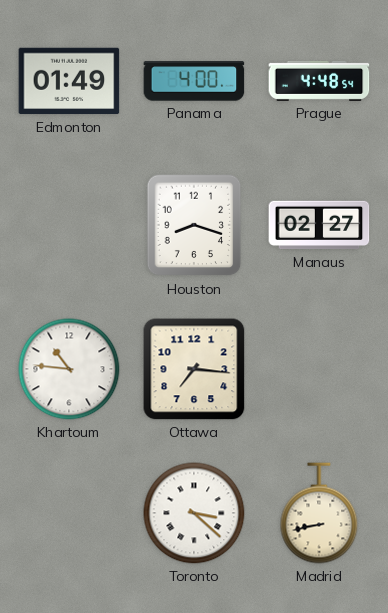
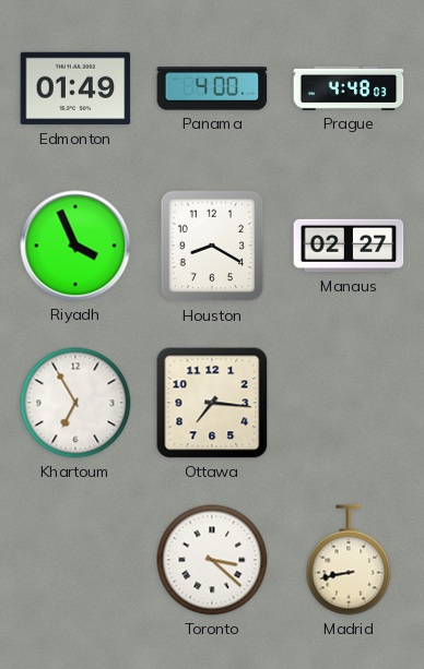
Prague: 4:48:54 -> 4:48:03 (349, 88)
Riyadh: none -> 3:56 (75, 246)
Houston: 8:18 -> 8:20 (212, 246)
Khartoum: 10:46 -> 6:55 (75, 403)
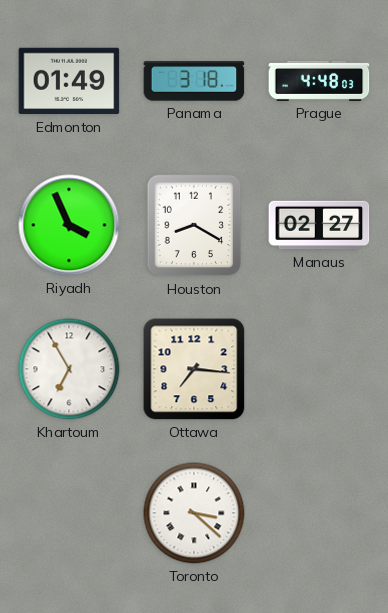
Panama: 4:00 -> 3:18 (194, 81)
Madrid: 8:43 -> none (349, 560)
